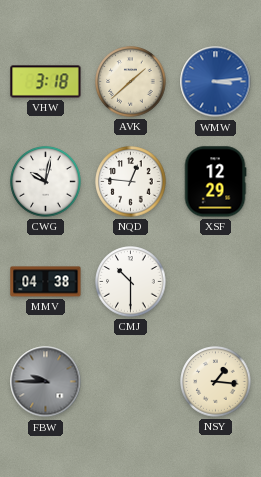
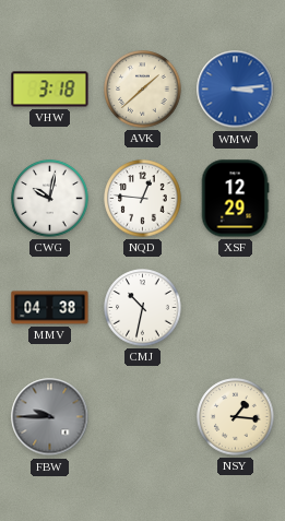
CMJ: 10:30 -> 10:32 (143, 308)
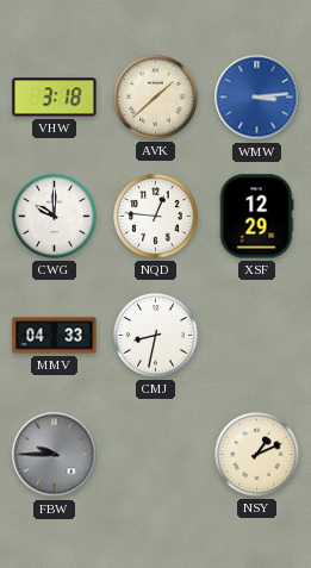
CWG: 10:02 -> 10:00 (55, 217)
MMV: 04:38 -> 04:33 (55, 336)
CMJ: 10:32 -> 8:32 (156, 336)
NSY: 1:16 -> 1:11 (257, 455)
